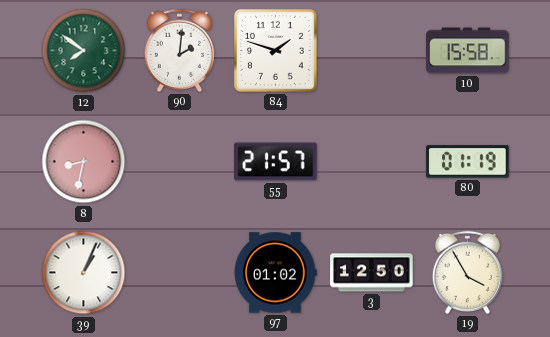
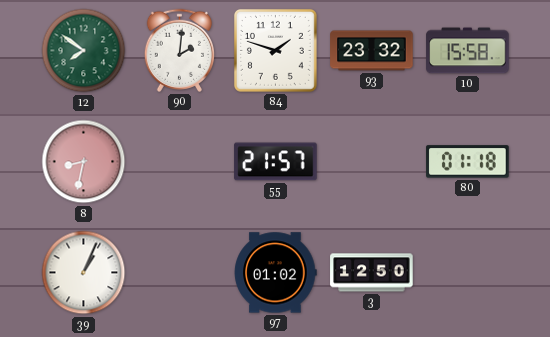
93: none -> 23:32 (372, 51)
80: 01:19 -> 01:18 (468, 162)
19: 3:55 -> none (467, 272)
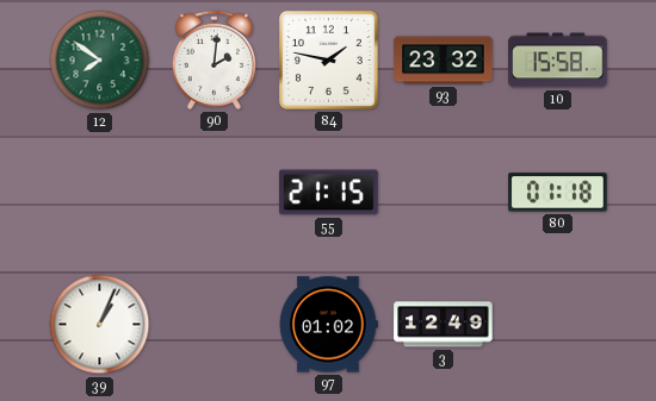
84: 1:48 -> 1:47 (328, 59)
8: 8:32 -> none (84, 162)
55: 21:57 -> 21:15 (329, 193)
3: 12:50 -> 12:49 (444, 325)
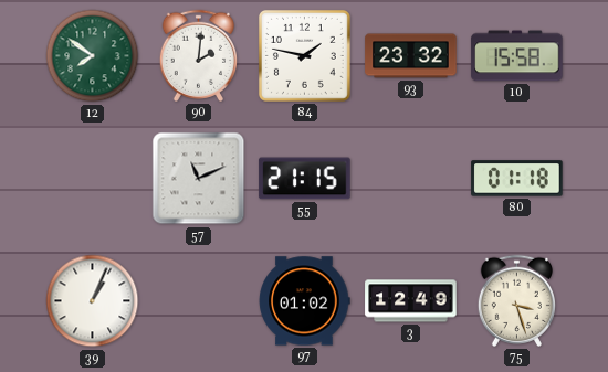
57: none -> 11:11 (199, 179)
75: none -> 3:27 (516, 300)
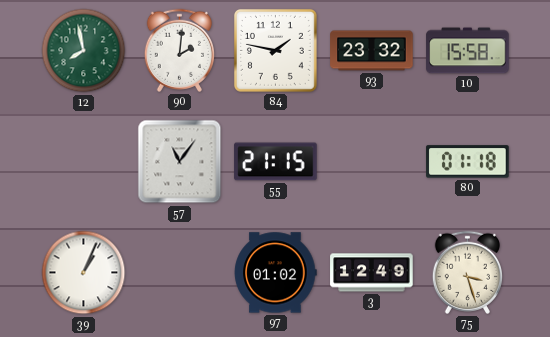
12: 7:51 -> 7:58 (84, 51)
57: 11:11 -> 11:06 (180, 162)
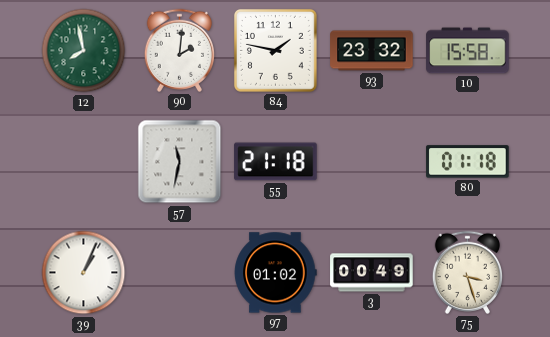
57: 11:06 -> 11:32 (180, 162)
55: 21:15 -> 21:18 (276, 162)
3: 12:49 -> 00:49 (372, 273)
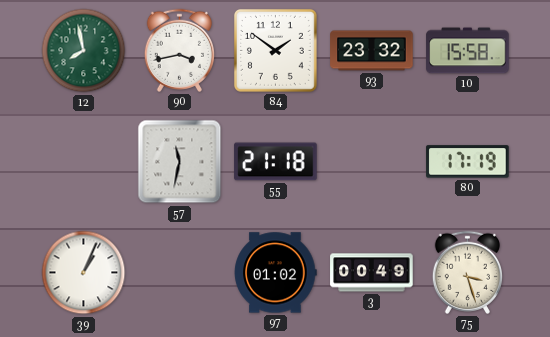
90: 2:01 -> 3:43 (179, 50)
84: 1:47 -> 1:51 (275, 50)
80: 01:18 -> 17:19 (468, 162)
